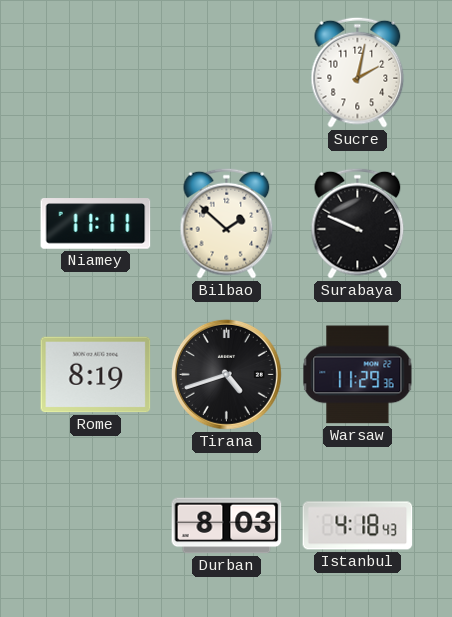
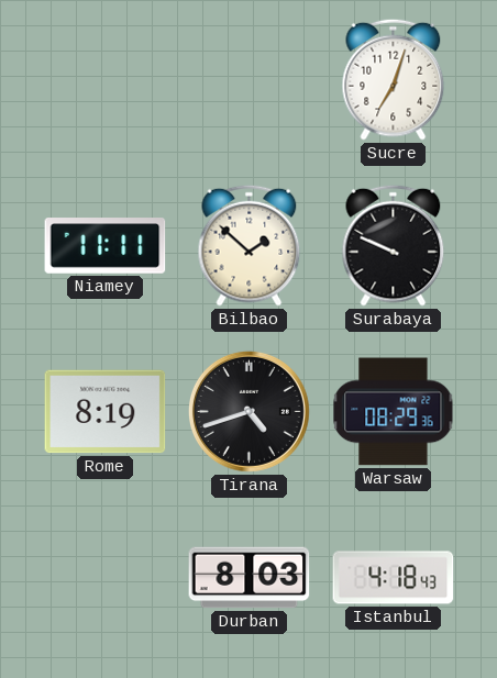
Sucre: 2:02 -> 7:03 (394, 79)
Warsaw: 11:29 -> 08:29 (394, 412)
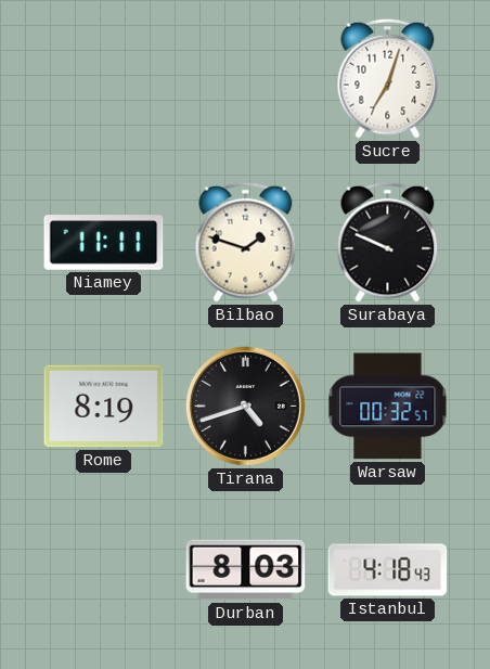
Bilbao: 1:52 -> 1:48 (246, 242)
Warsaw: 08:29 -> 00:32 (388, 407)
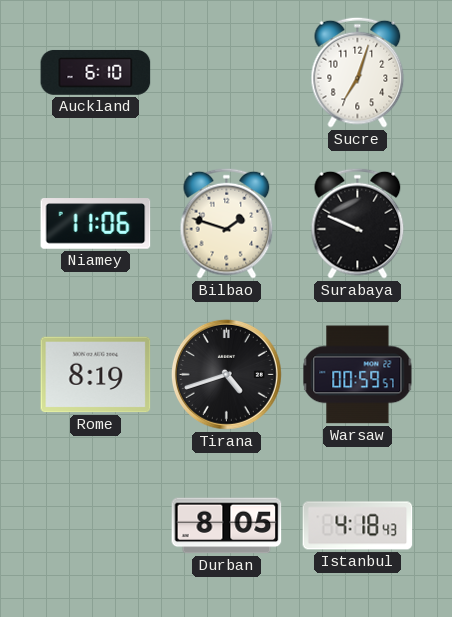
Auckland: none -> 6:10 (96, 72)
Niamey: 11:11 -> 11:06 (96, 224)
Warsaw: 00:32 -> 00:59 (358, 375)
Durban: 8:03 -> 8:05 (227, 526)
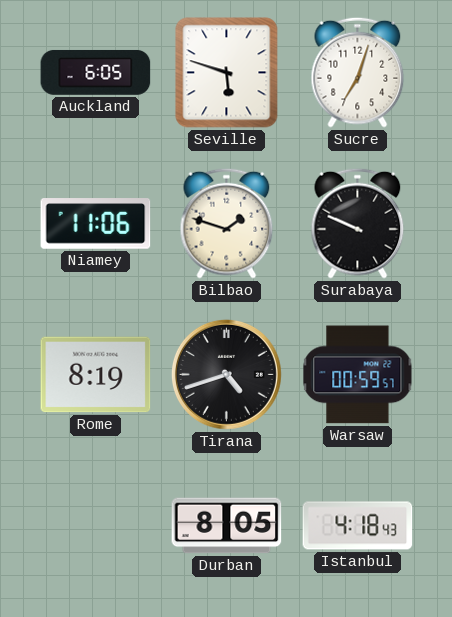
Auckland: 6:10 -> 6:05 (96, 72)
Seville: none -> 5:48 (227, 73)
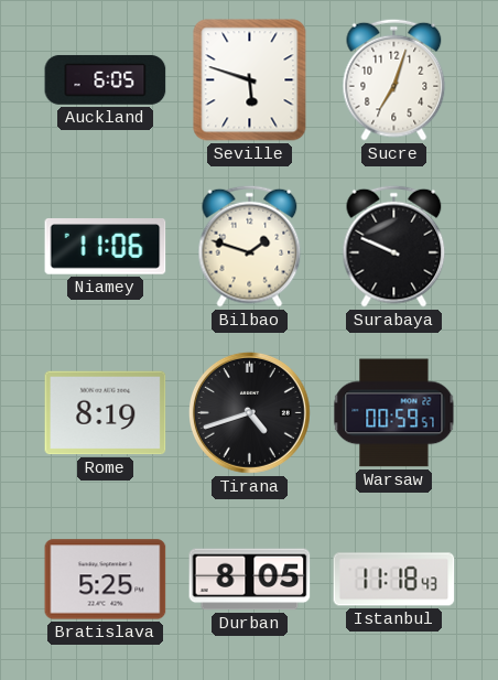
Bratislava: none -> 5:25 (106, 580)
Istanbul: 4:18 -> 11:18 (394, 580)
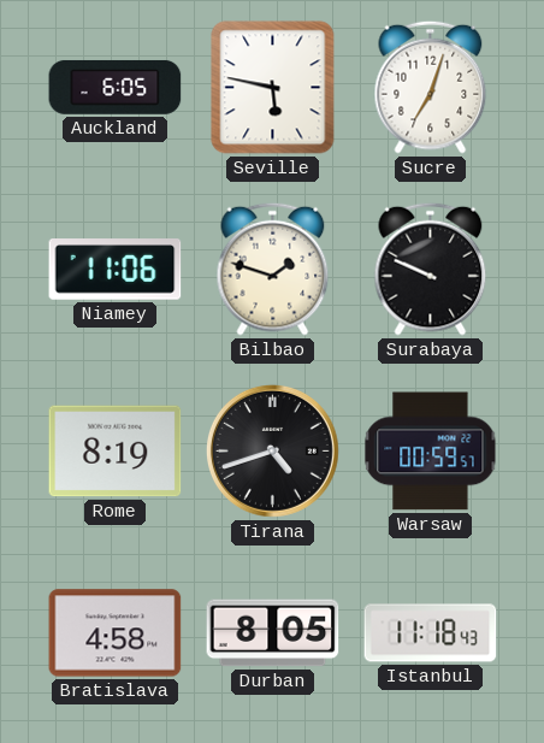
Seville: 5:48 -> 5:47 (273, 88)
Bratislava: 5:25 -> 4:58 (116, 633)
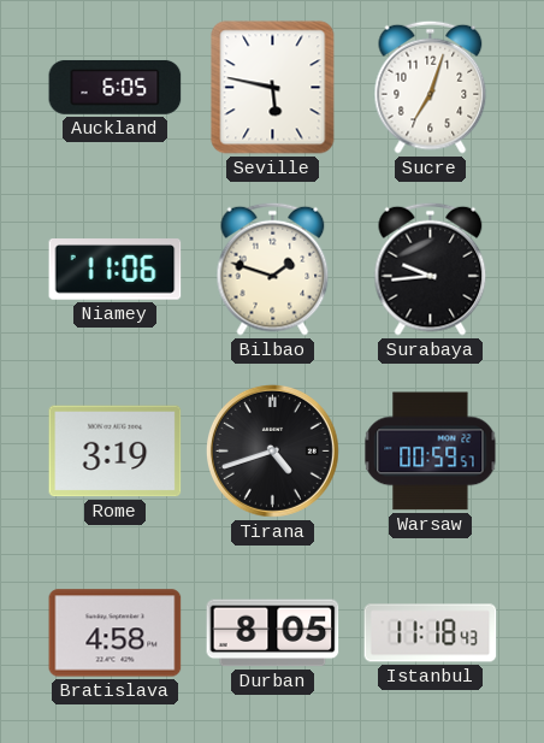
Surabaya: 9:49 -> 9:44 (431, 269)
Rome: 8:19 -> 3:19 (116, 452)
